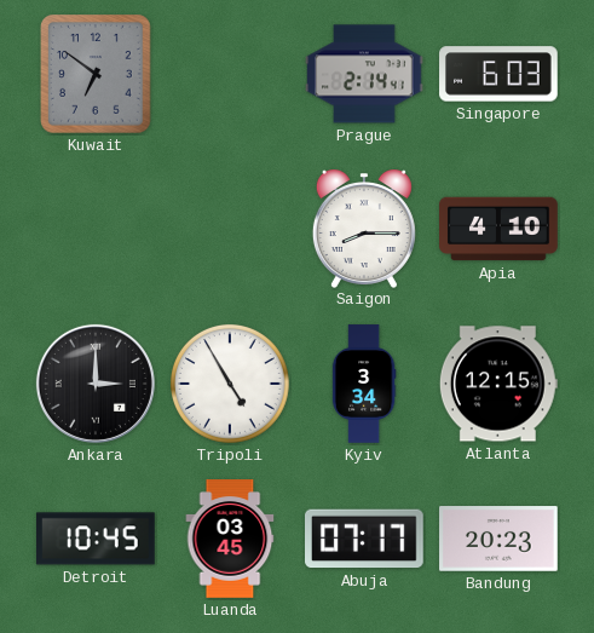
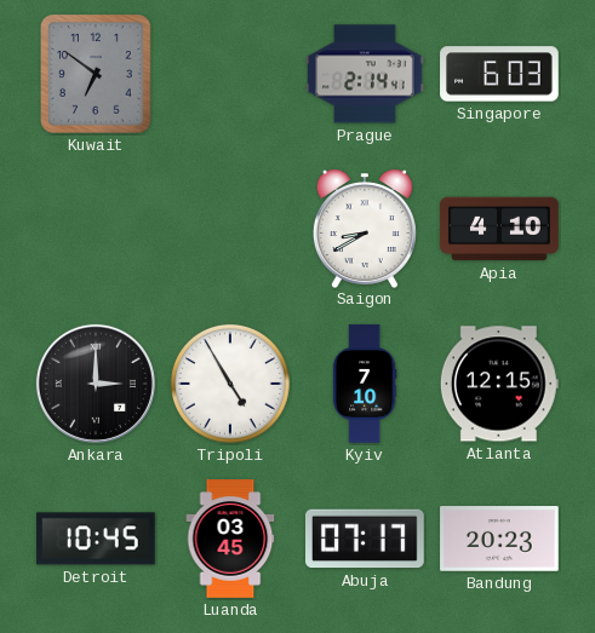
Saigon: 8:15 -> 8:40 (365, 229)
Kyiv: 3:34 -> 7:10 (365, 384)
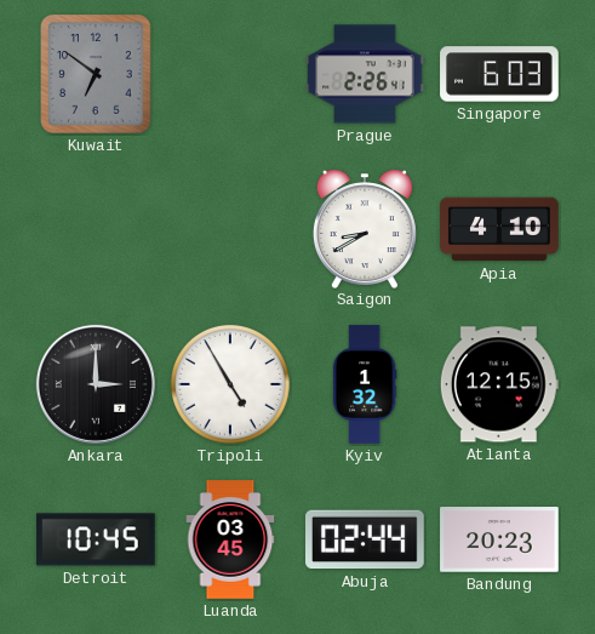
Prague: 2:14 -> 2:26 (365, 74)
Kyiv: 7:10 -> 1:32 (365, 384)
Abuja: 07:17 -> 02:44 (366, 539)
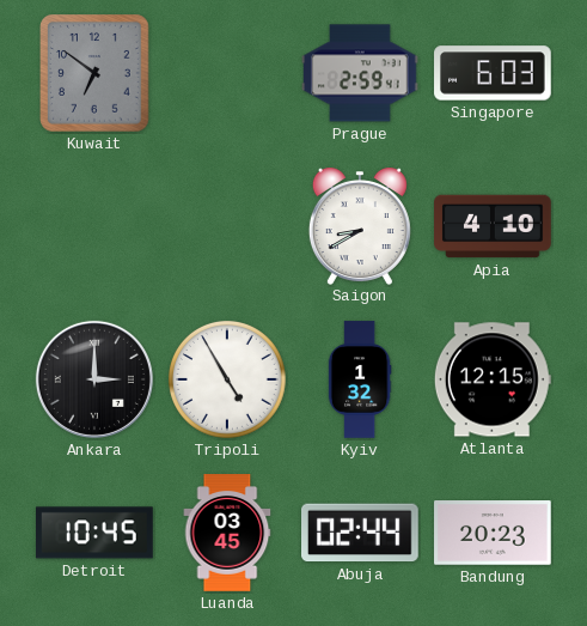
Prague: 2:26 -> 2:59 (360, 73)
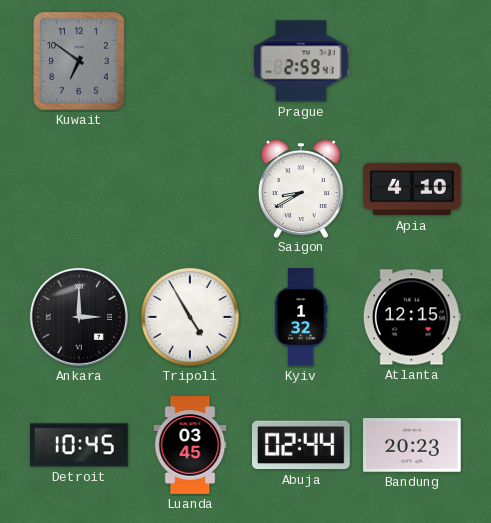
Singapore: 6:03 -> none (493, 73)
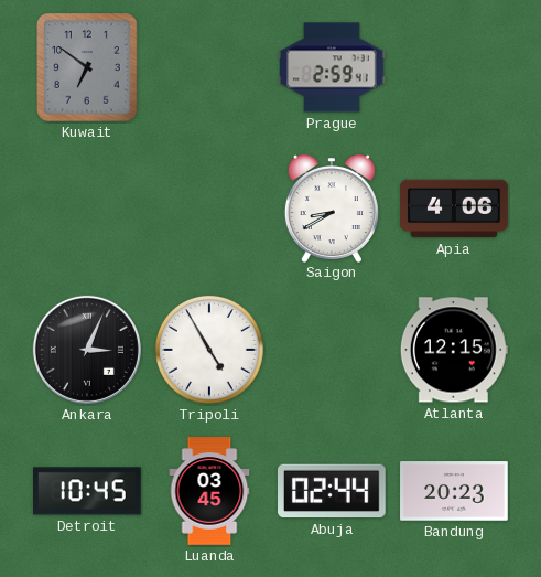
Apia: 4:10 -> 4:06 (454, 209)
Ankara: 3:00 -> 3:04 (87, 350)
Kyiv: 1:32 -> none (301, 317)
